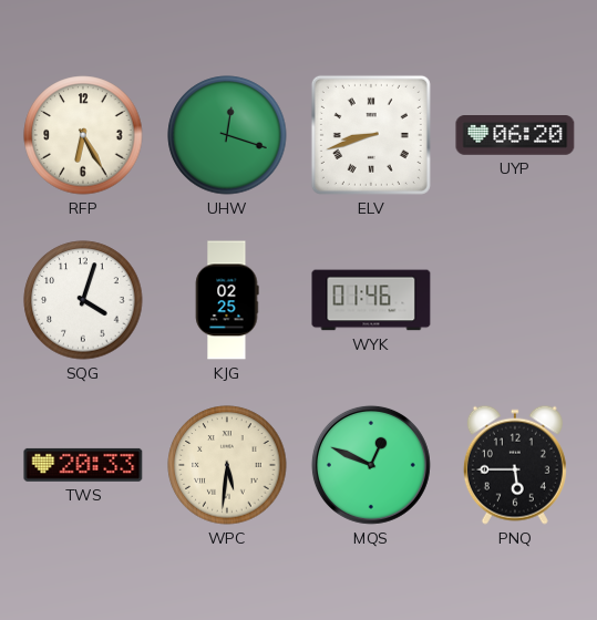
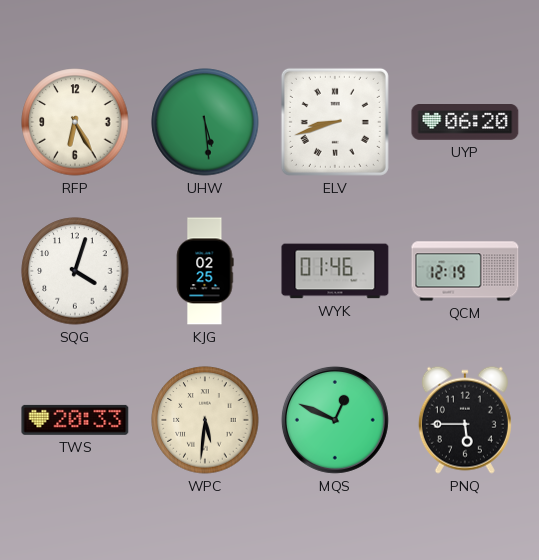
UHW: 12:18 -> 5:29 (205, 122)
QCM: none -> 12:19 (465, 271)
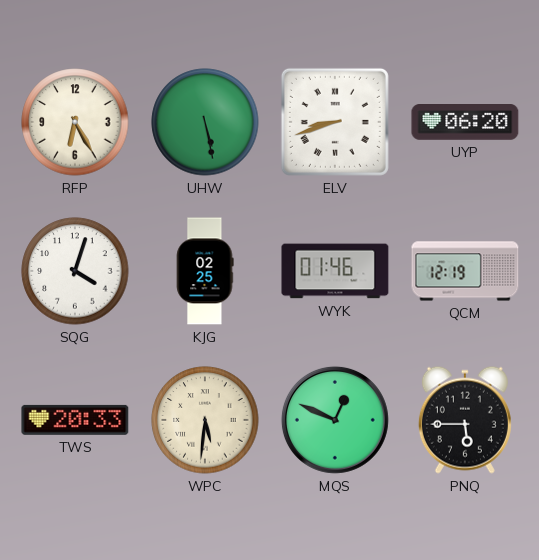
UHW: 5:29 -> 5:28 (205, 122)
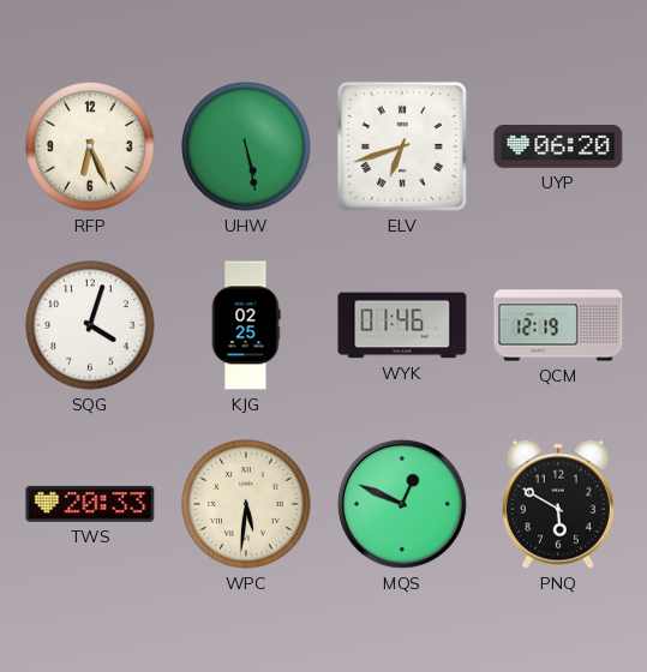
RFP: 6:25 -> 6:26 (90, 146)
ELV: 8:42 -> 6:42 (402, 146)
PNQ: 5:45 -> 5:50 (558, 504)
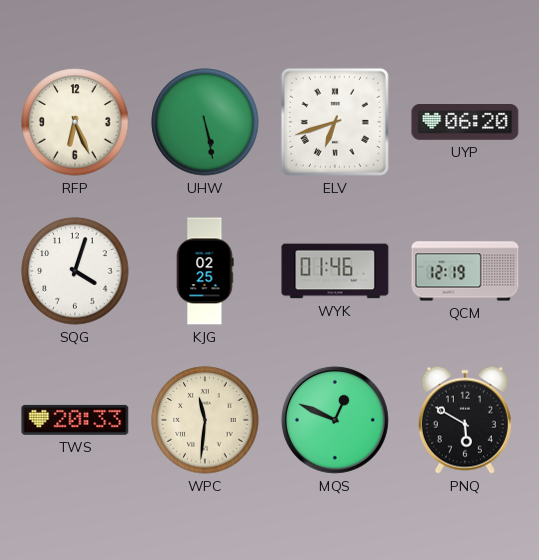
WPC: 5:31 -> 11:31 (205, 420)
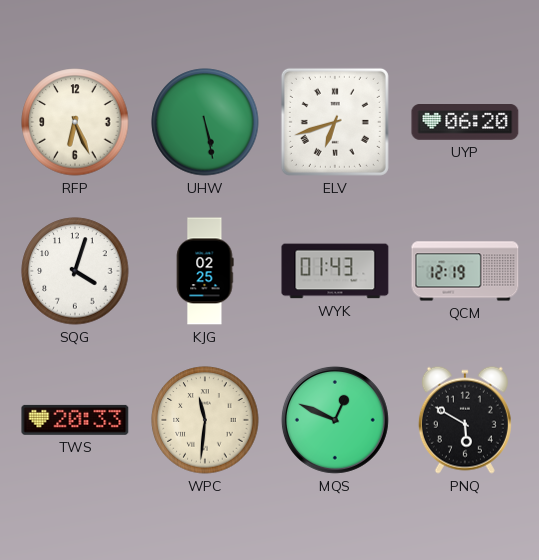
WYK: 01:46 -> 01:43 (335, 271)
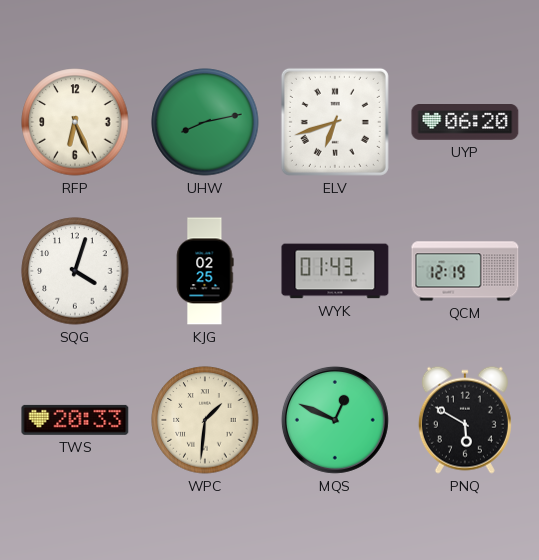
UHW: 5:28 -> 8:13 (205, 122)
WPC: 11:31 -> 1:31 (205, 420)
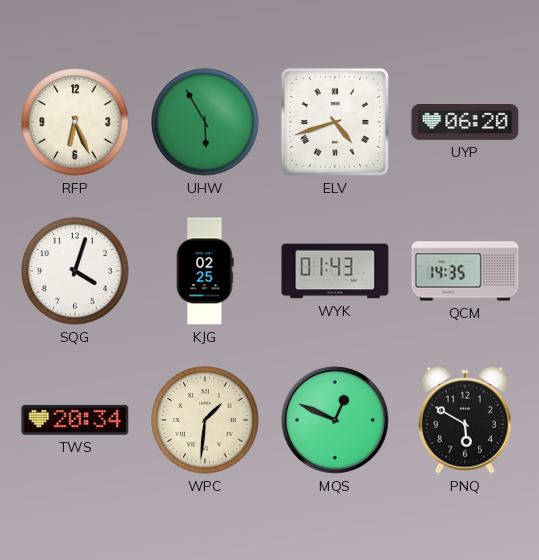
UHW: 8:13 -> 5:55 (205, 122)
ELV: 6:42 -> 4:42 (335, 122)
QCM: 12:19 -> 14:35 (465, 271)
TWS: 20:33 -> 20:34 (75, 420)
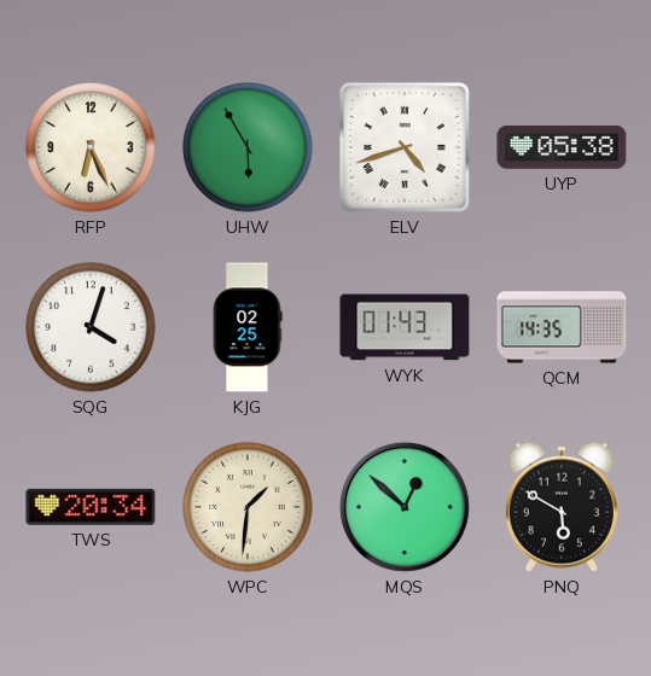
UYP: 06:20 -> 05:38 (562, 147)
MQS: 12:49 -> 12:52 (405, 507)
